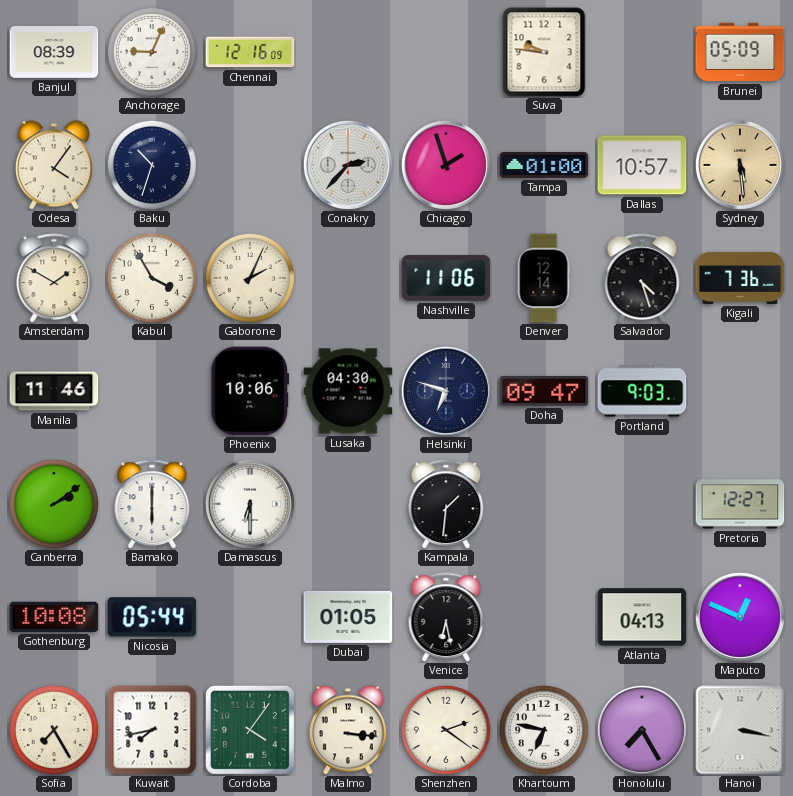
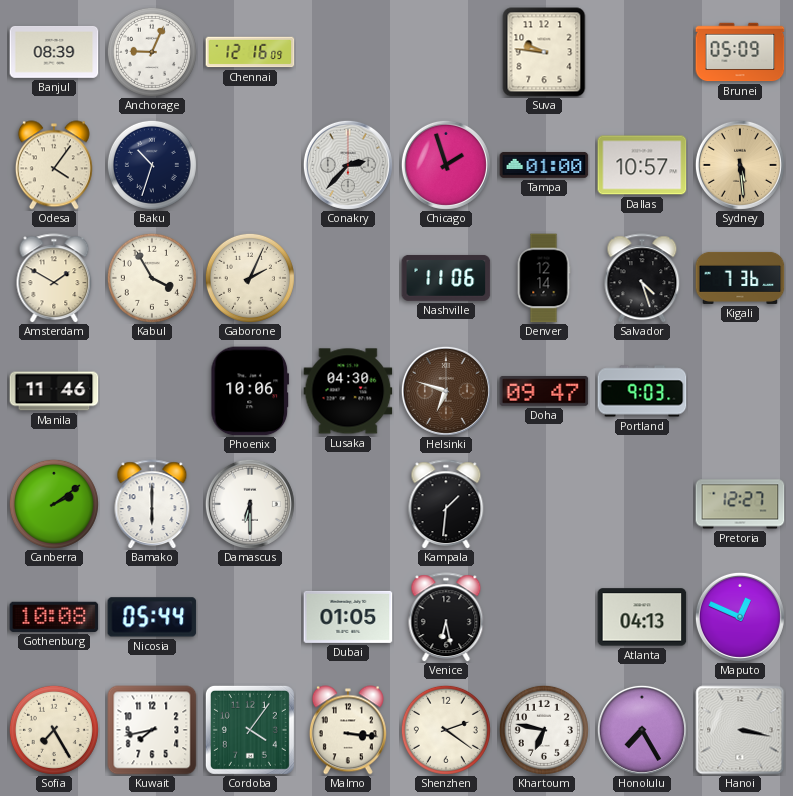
Helsinki dial: navy -> brown (446, 391)
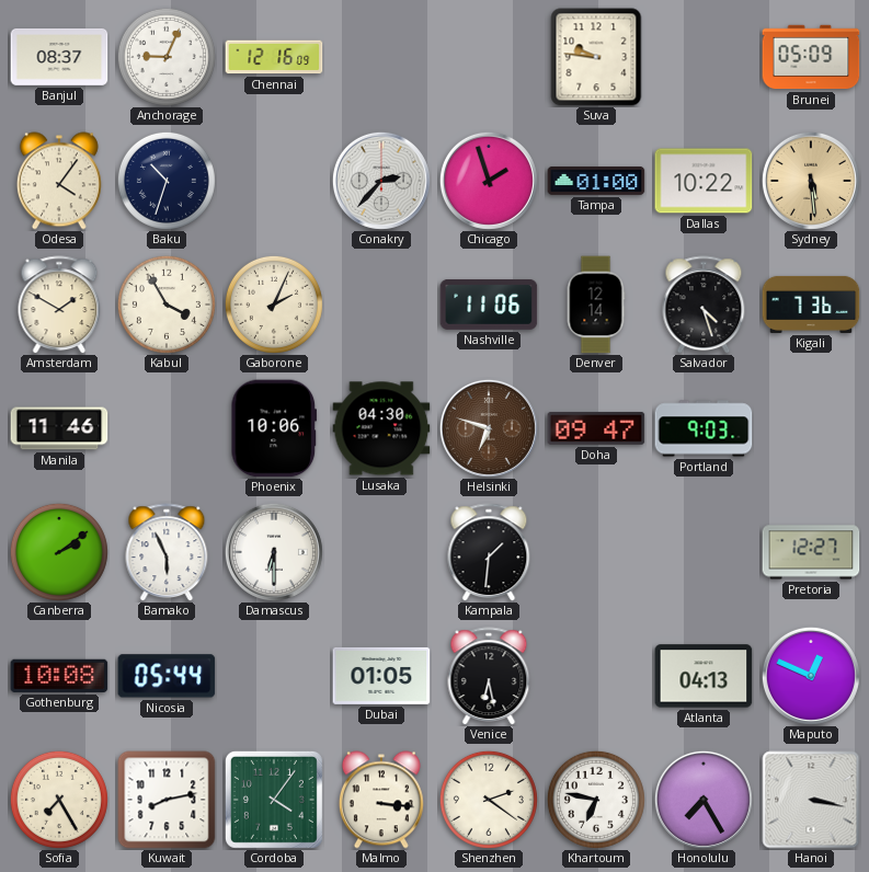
Banjul: 08:39 -> 08:37 (59, 57)
Dallas: 10:57 -> 10:22 (704, 181)
Bamako: 6:00 -> 5:56 (167, 552)
Kuwait: 7:43 -> 8:13 (167, 800)
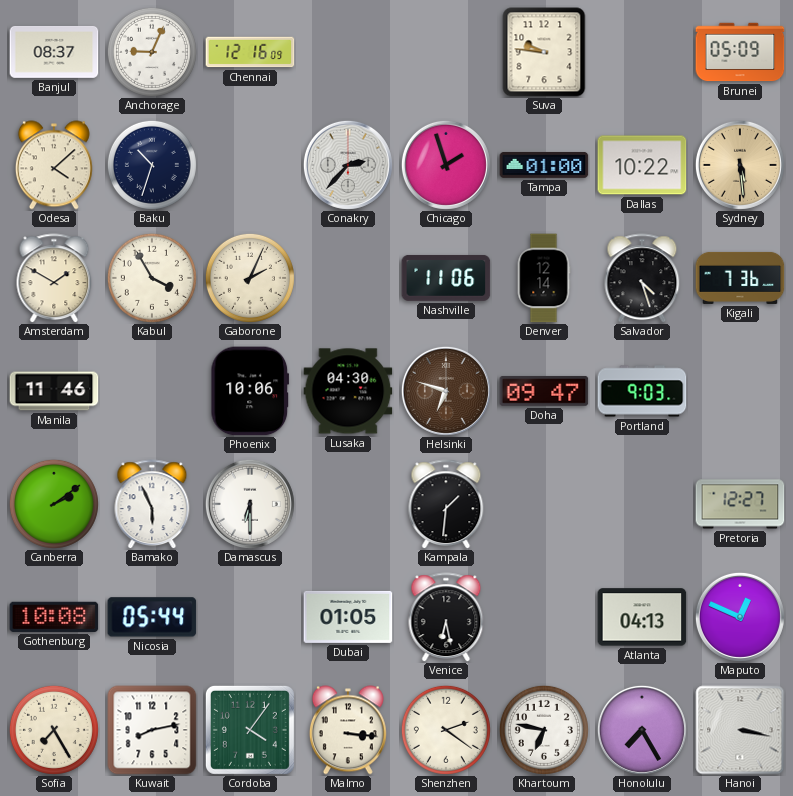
Odesa: 4:06 -> 4:08 (54, 165)
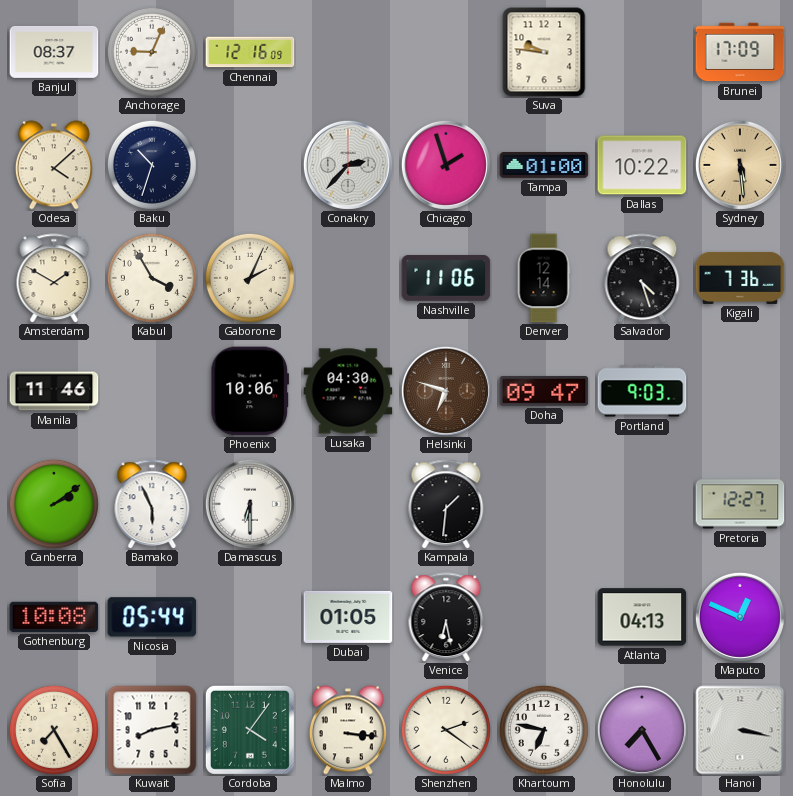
Brunei: 05:09 -> 17:09 (740, 52)
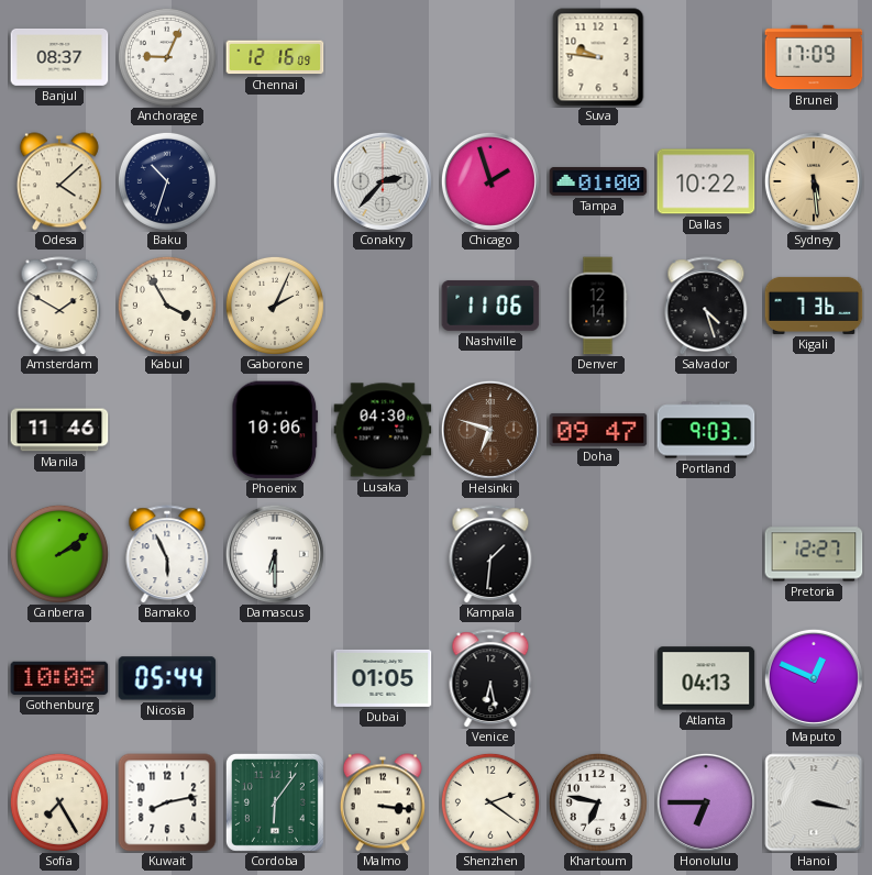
Cordoba: 4:06 -> 6:06 (275, 802)
Honolulu: 7:25 -> 6:45 (706, 802)
